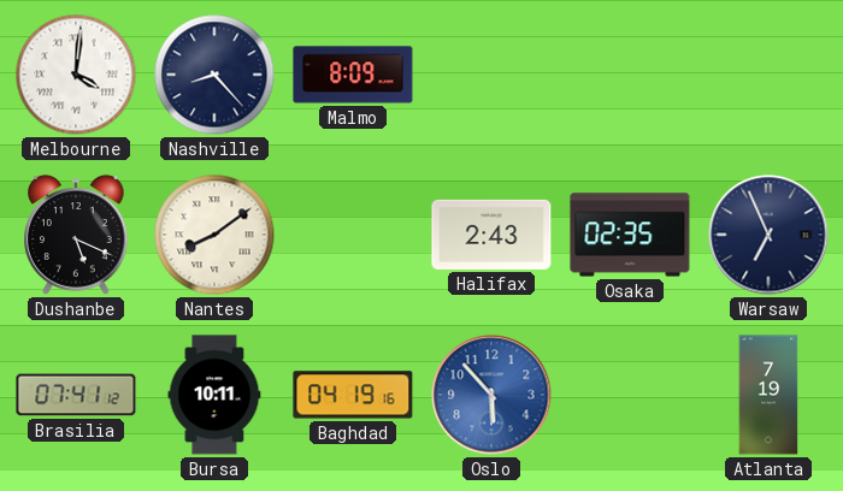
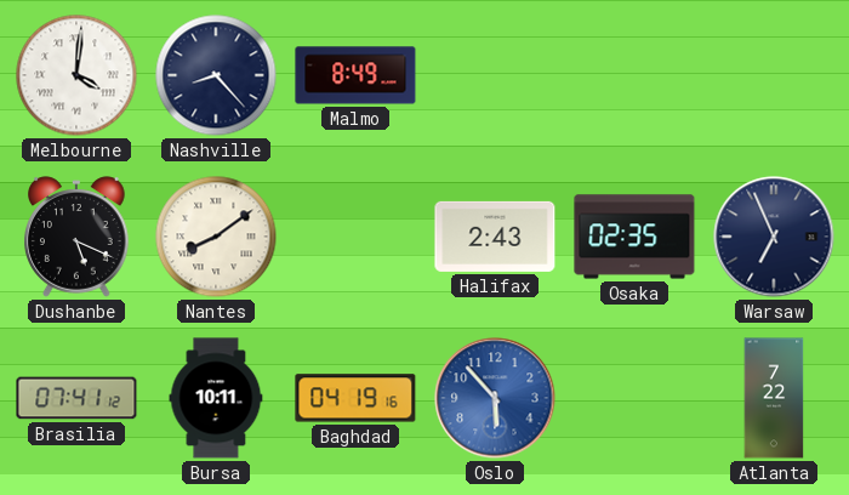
Malmo: 8:09 -> 8:49 (355, 75)
Atlanta: 7:19 -> 7:22 (774, 398)
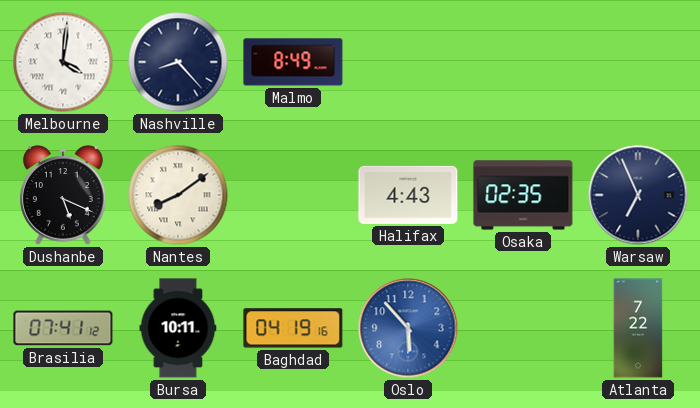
Halifax: 2:43 -> 4:43 (408, 195)
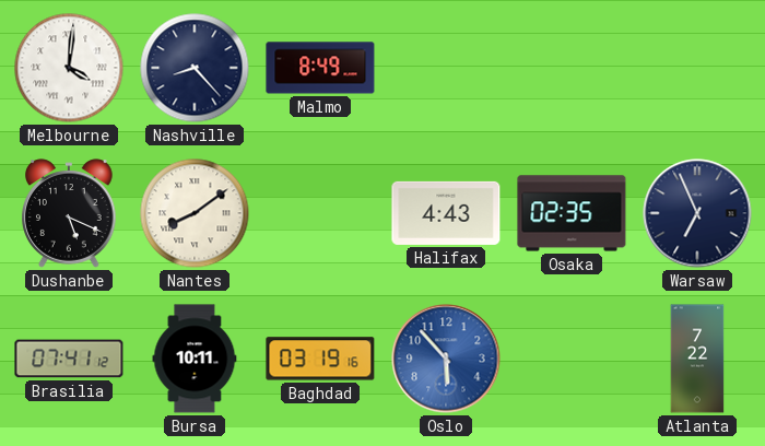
Baghdad: 04:19 -> 03:19 (320, 359)
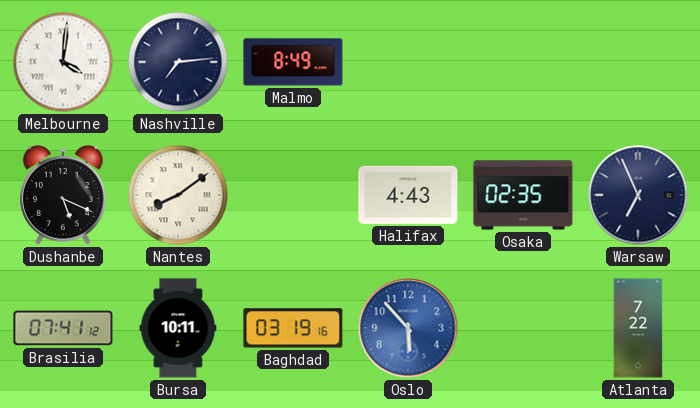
Nashville: 8:23 -> 7:14 (178, 62)
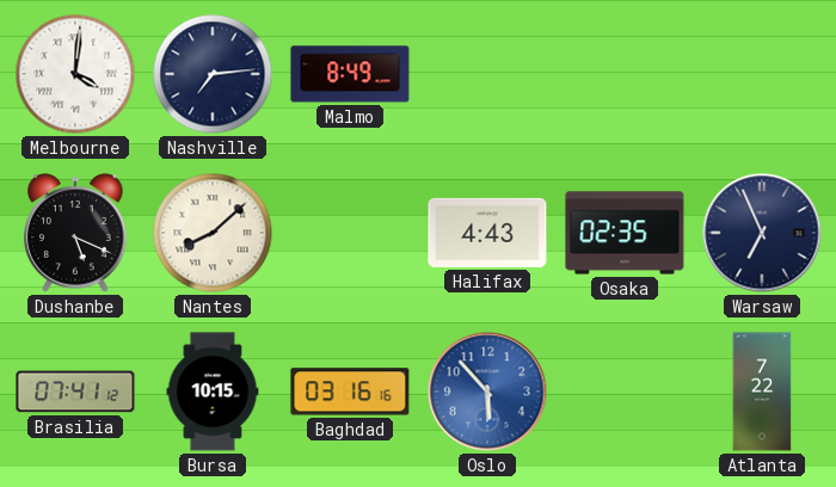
Nantes: 8:09 -> 8:08 (213, 233)
Bursa: 10:11 -> 10:15 (213, 392)
Baghdad: 03:19 -> 03:16 (350, 392)
